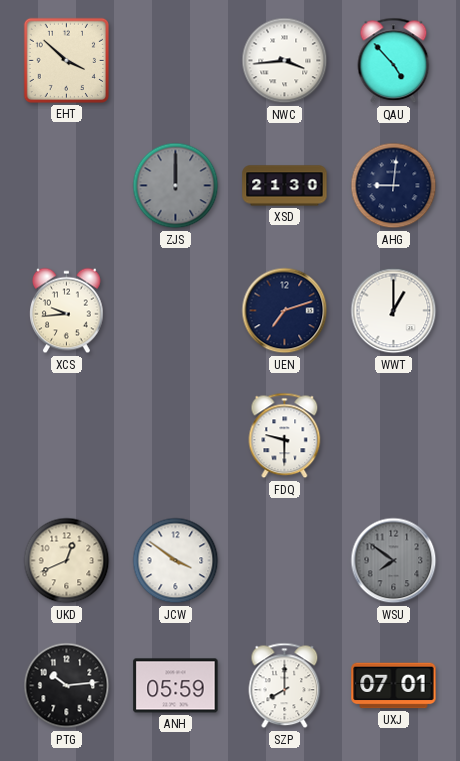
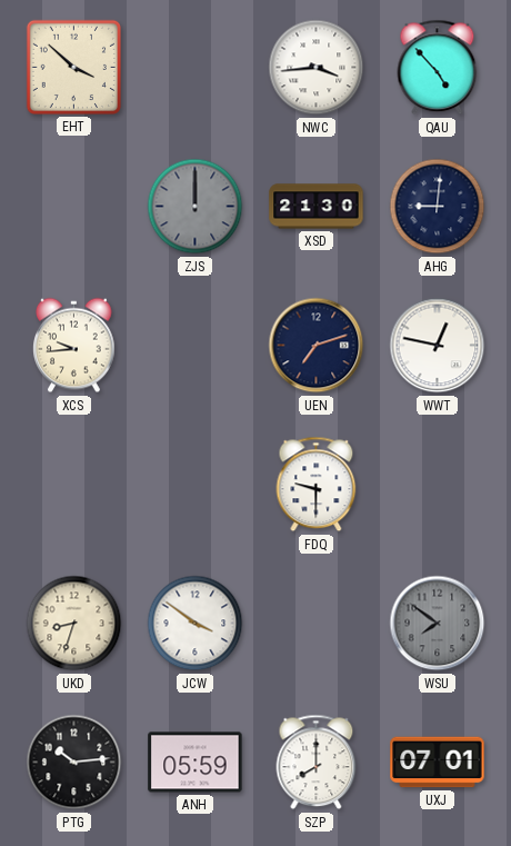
WWT: 1:00 -> 12:47 (438, 346)
UKD: 12:41 -> 8:33 (74, 624)
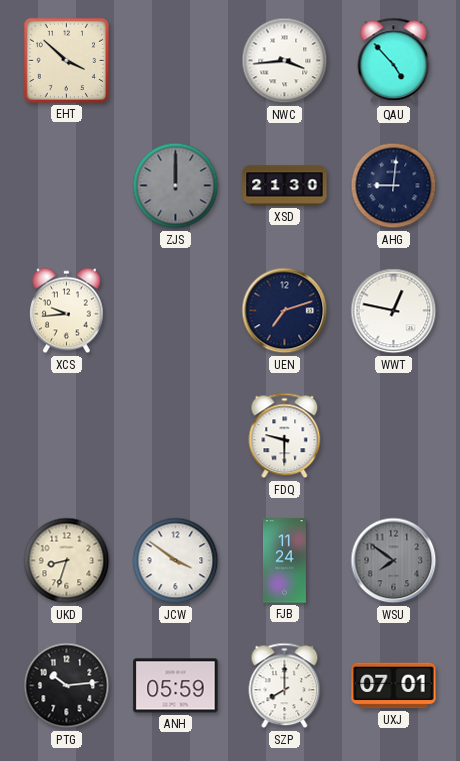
FJB: none -> 11:24 (285, 561)
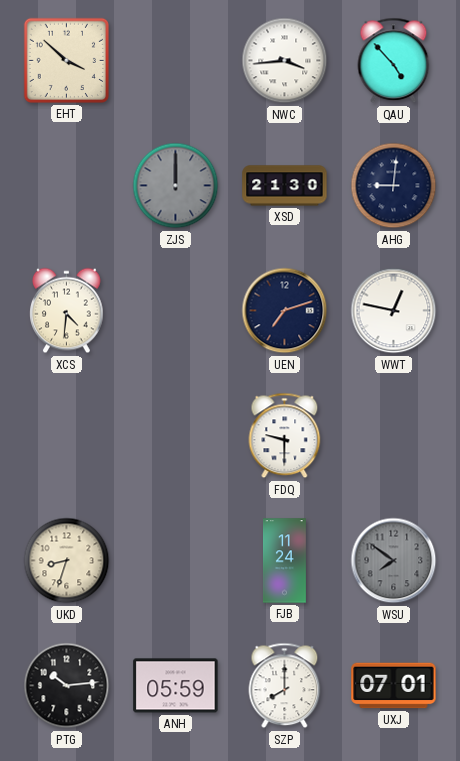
XCS: 9:44 -> 4:31 (67, 311)
JCW: 3:51 -> none (176, 561)
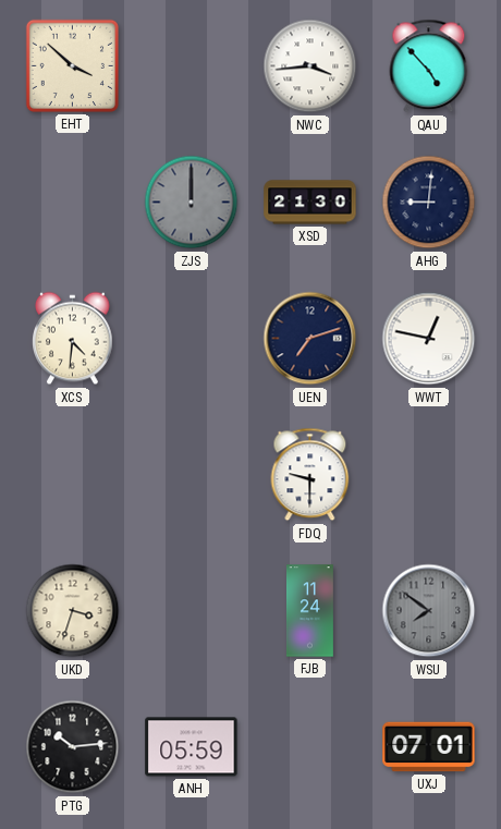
UKD: 8:33 -> 3:33 (73, 611)
SZP: 8:00 -> none (285, 686)
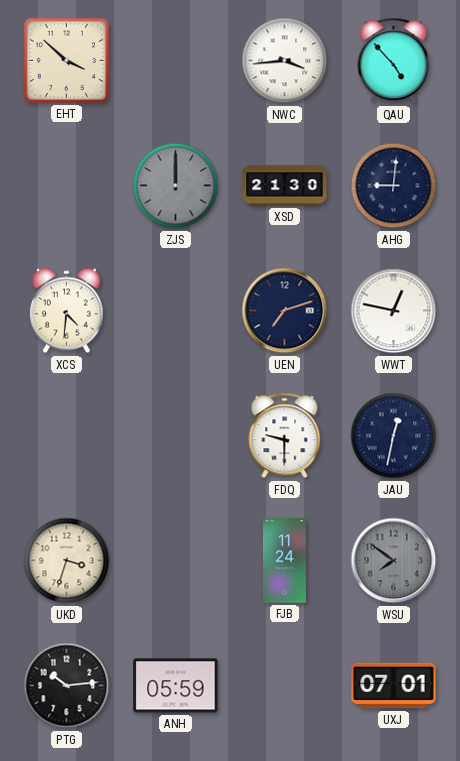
JAU: none -> 12:32 (394, 436)
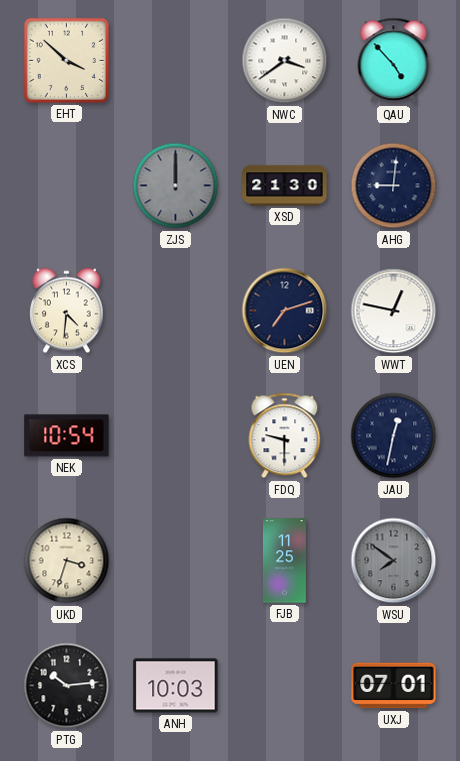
NWC: 3:44 -> 3:39 (285, 61)
NEK: none -> 10:54 (67, 436)
FJB: 11:24 -> 11:25 (285, 561)
ANH: 05:59 -> 10:03 (176, 686)
